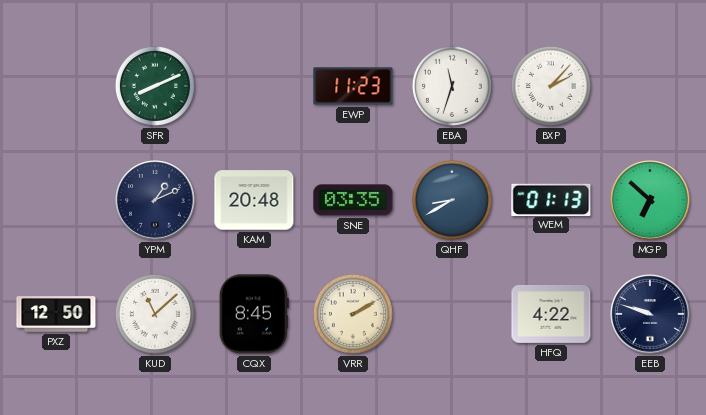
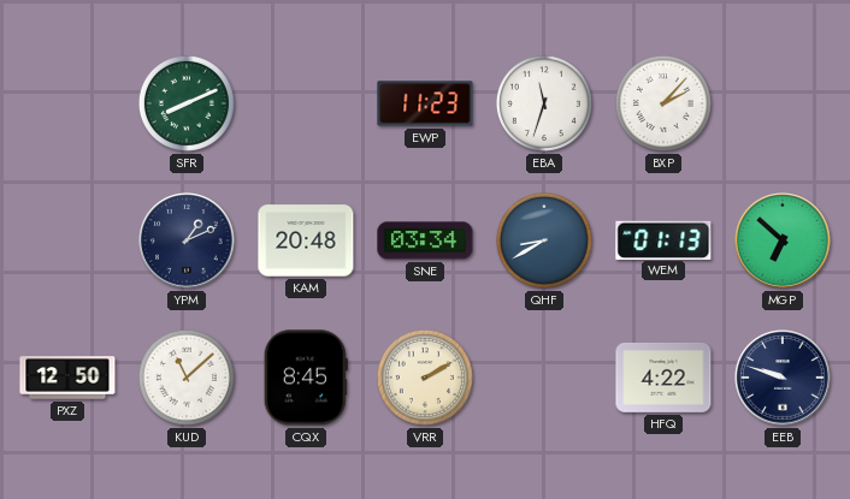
SNE: 03:35 -> 03:34 (425, 240)
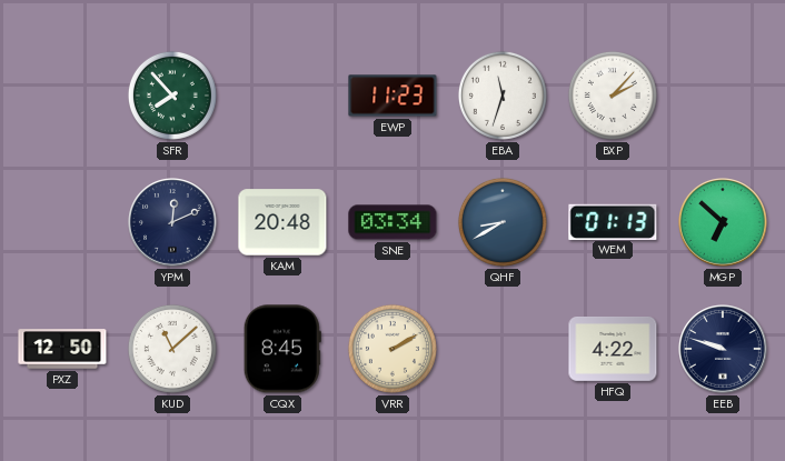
SFR: 8:11 -> 7:53 (172, 96)
YPM: 1:11 -> 12:11 (172, 222)
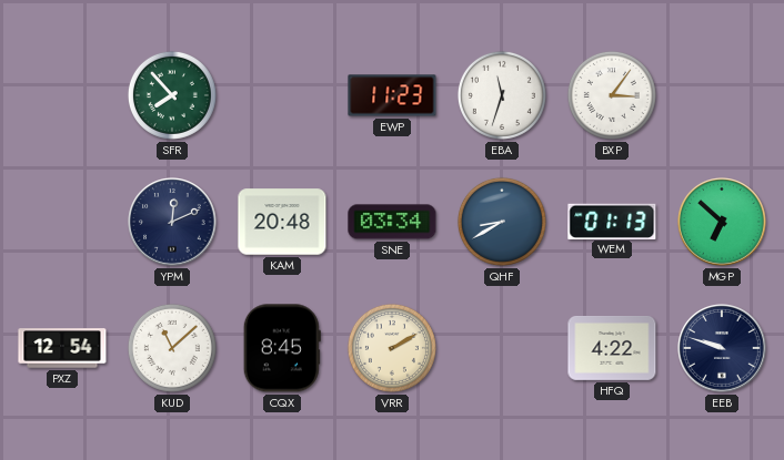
BXP: 2:07 -> 3:06 (612, 95)
PXZ: 12:50 -> 12:54 (62, 348)
